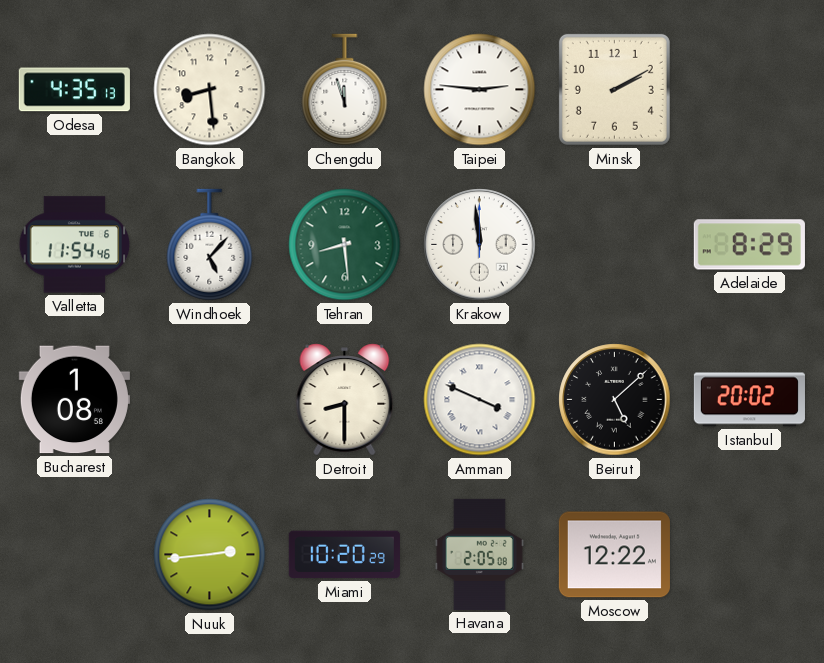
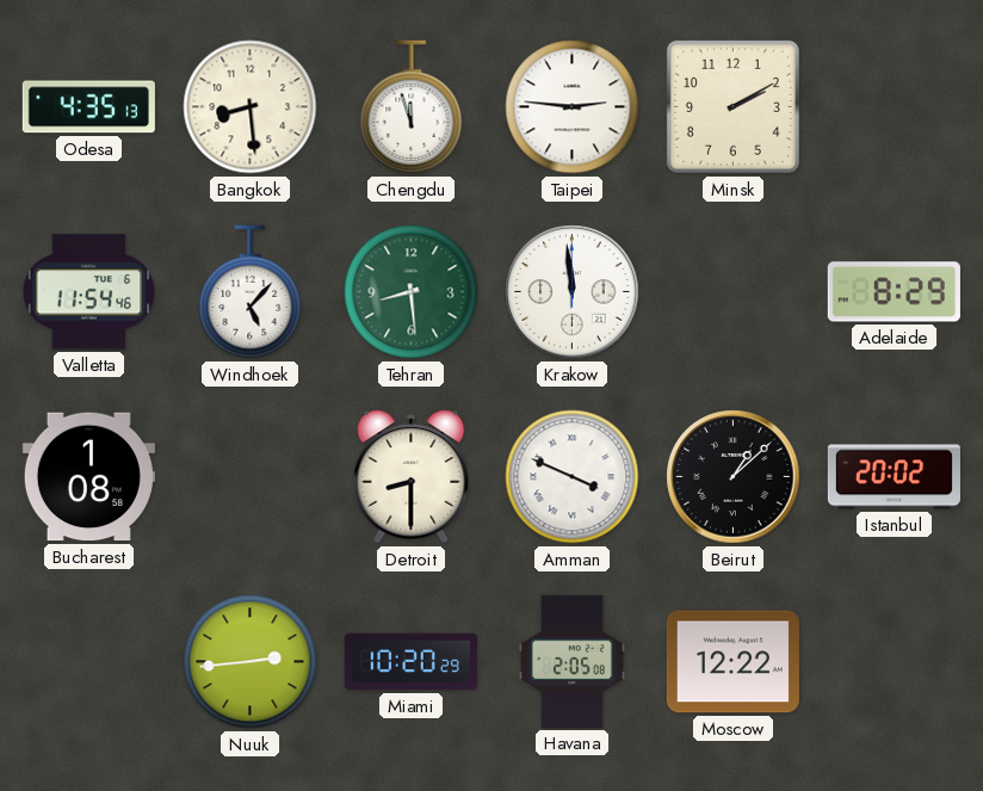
Beirut: 5:08 -> 1:08 (734, 477)
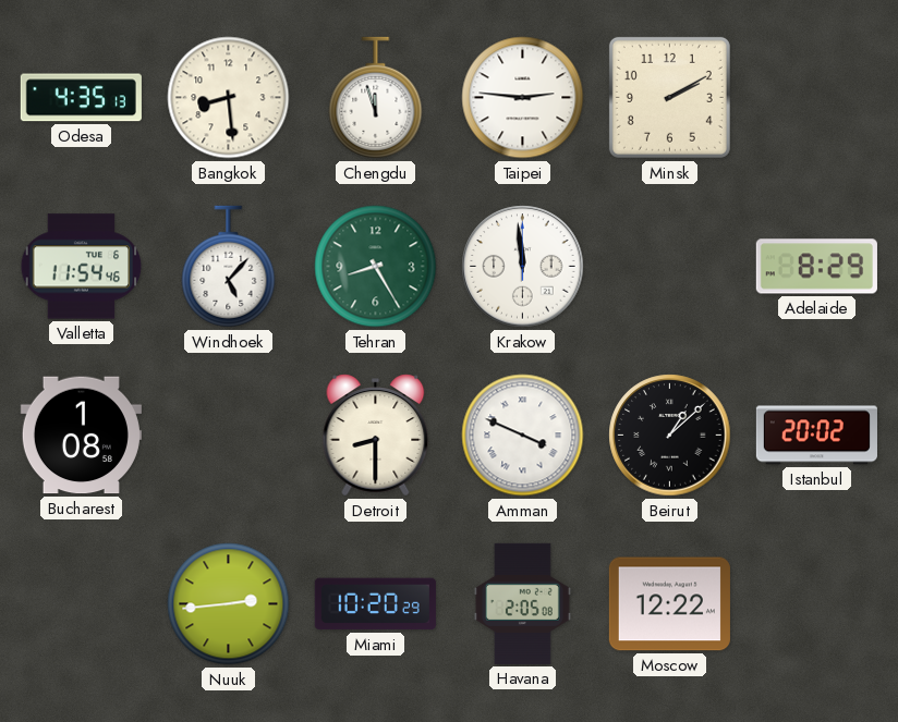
Tehran: 8:29 -> 8:25 (376, 267)
